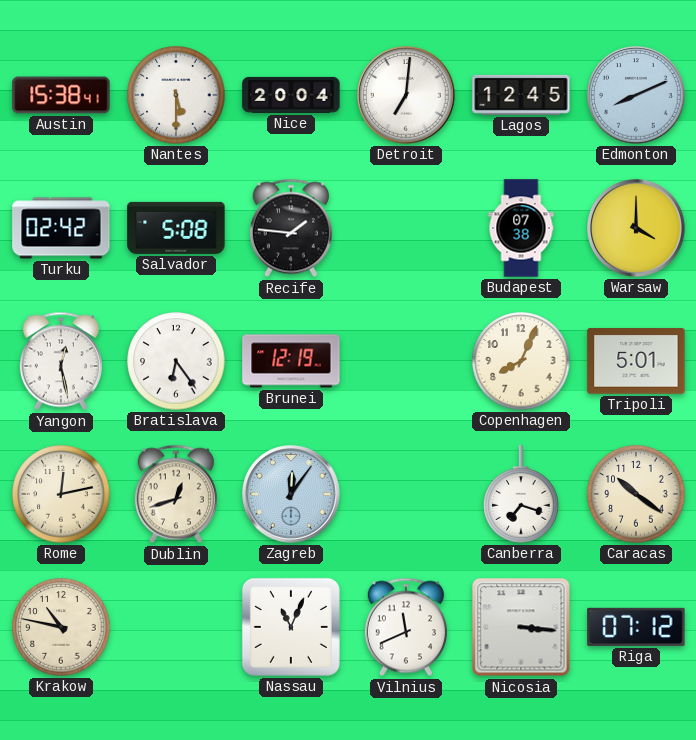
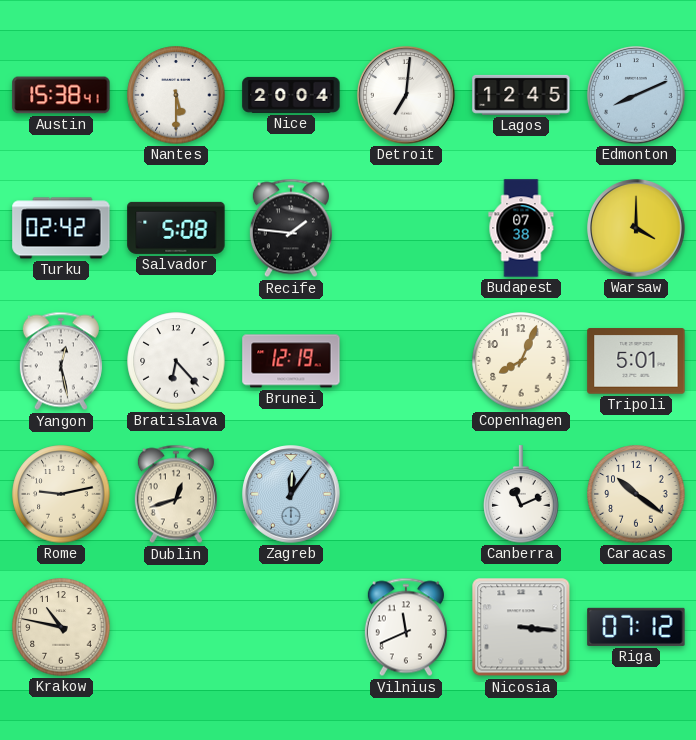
Bratislava: 6:24 -> 6:23 (176, 361)
Rome: 12:13 -> 9:13 (61, 494)
Canberra: 7:18 -> 11:11 (521, 494)
Nassau: 11:04 -> none (291, 627)
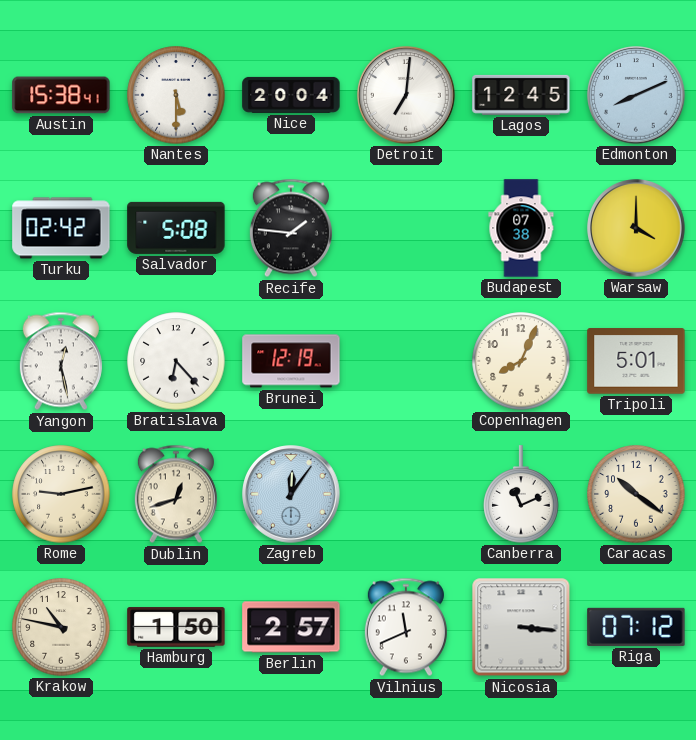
Hamburg: none -> 1:50 (176, 627)
Berlin: none -> 2:57 (291, 627)
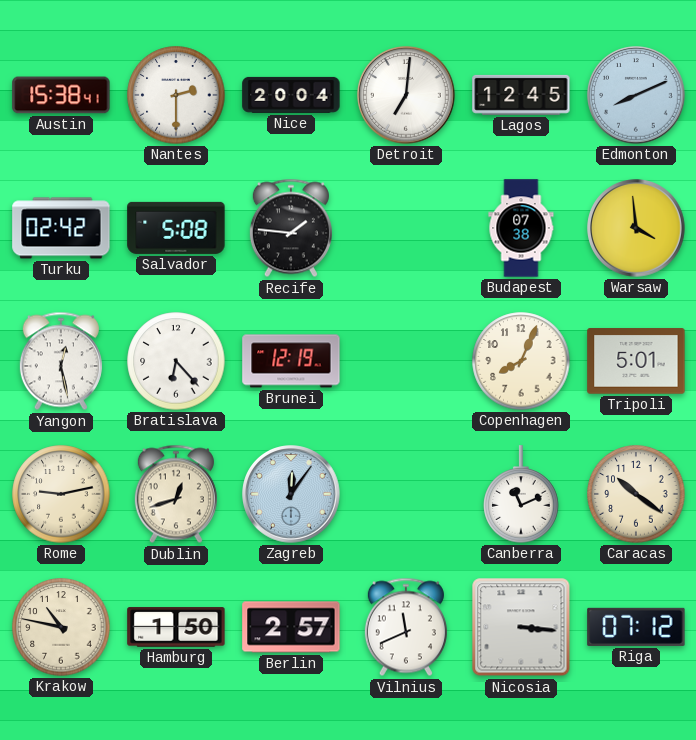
Nantes: 5:30 -> 2:30 (176, 95)
Warsaw: 4:00 -> 3:59 (636, 228)
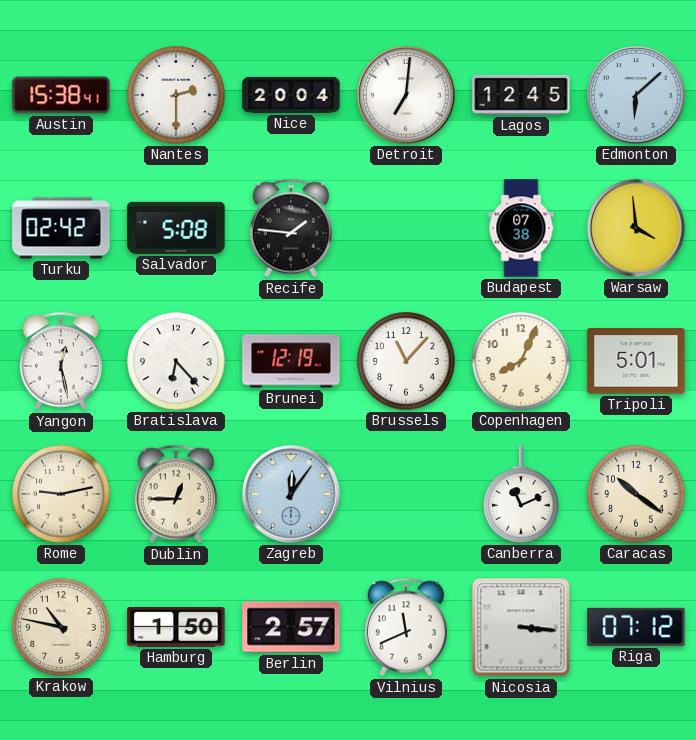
Edmonton: 8:11 -> 6:08 (636, 95)
Brussels: none -> 11:07 (406, 361)
Dublin: 12:42 -> 12:45 (176, 494)
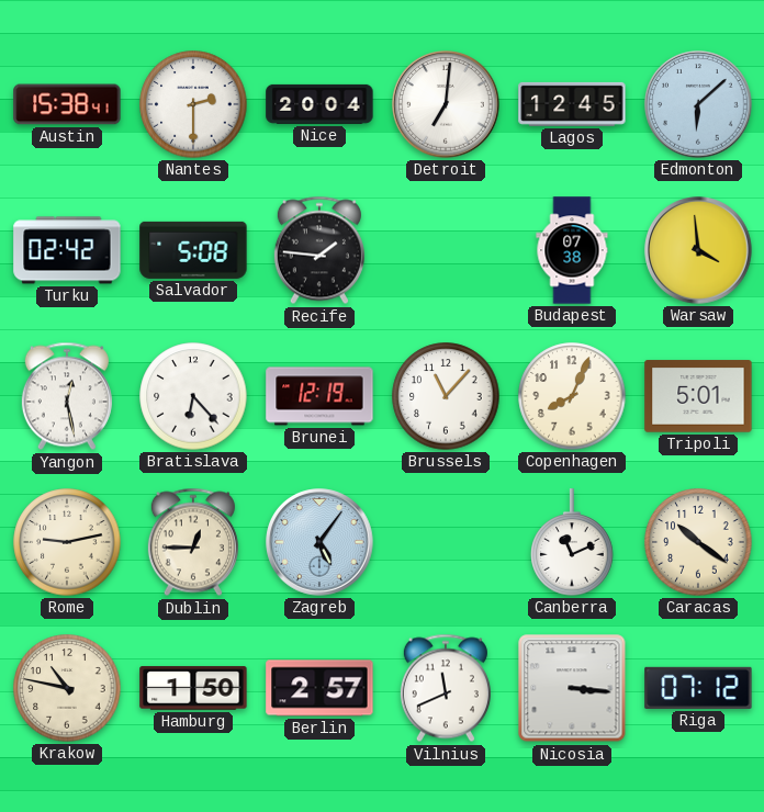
Zagreb: 12:06 -> 5:06 (319, 542)
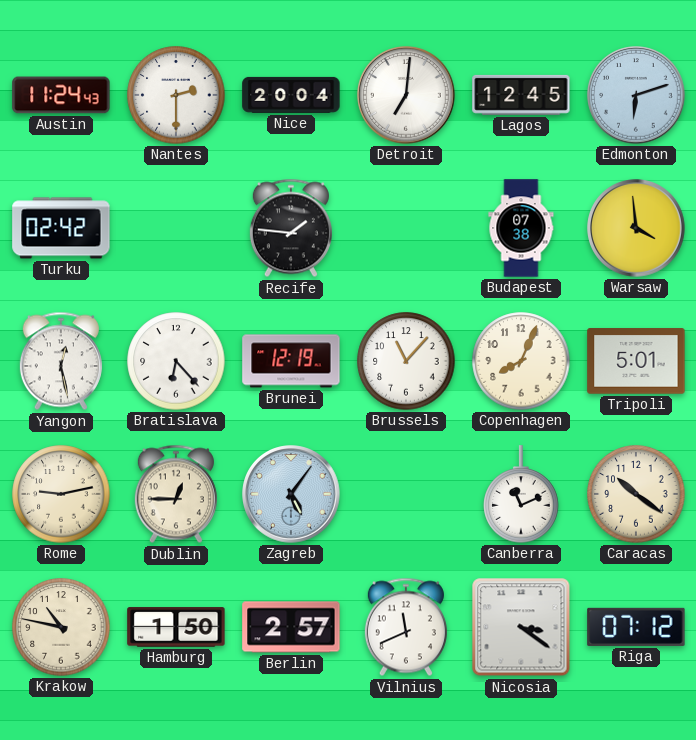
Austin: 15:38 -> 11:24 (61, 95)
Edmonton: 6:08 -> 6:12 (636, 95)
Salvador: 5:08 -> none (193, 250)
Nicosia: 3:16 -> 3:21 (521, 627)
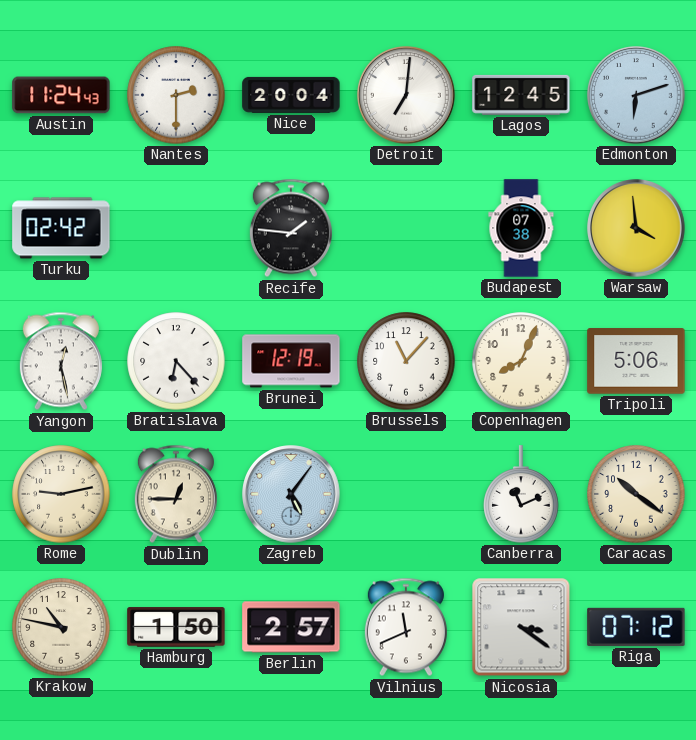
Tripoli: 5:01 -> 5:06 (636, 361)
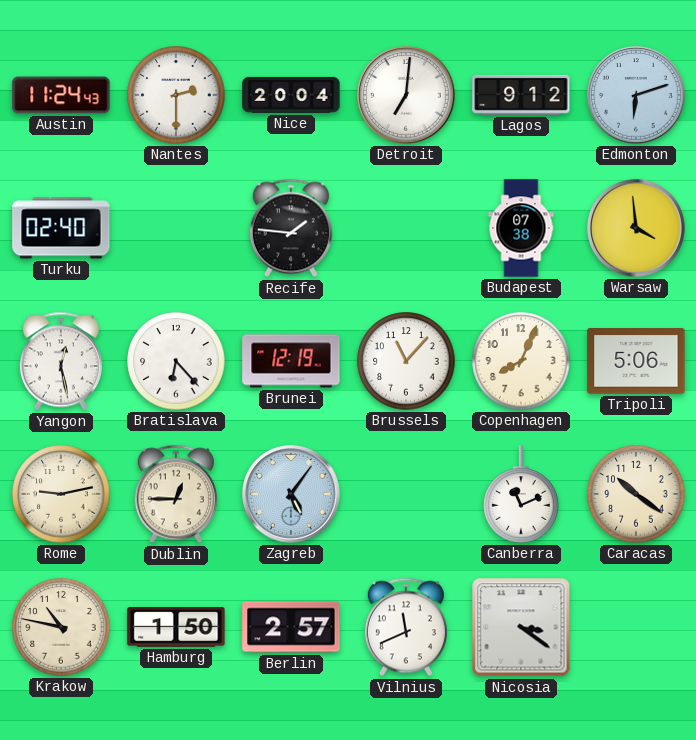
Lagos: 12:45 -> 9:12 (521, 95)
Turku: 02:42 -> 02:40 (61, 228)
Riga: 07:12 -> none (636, 627)
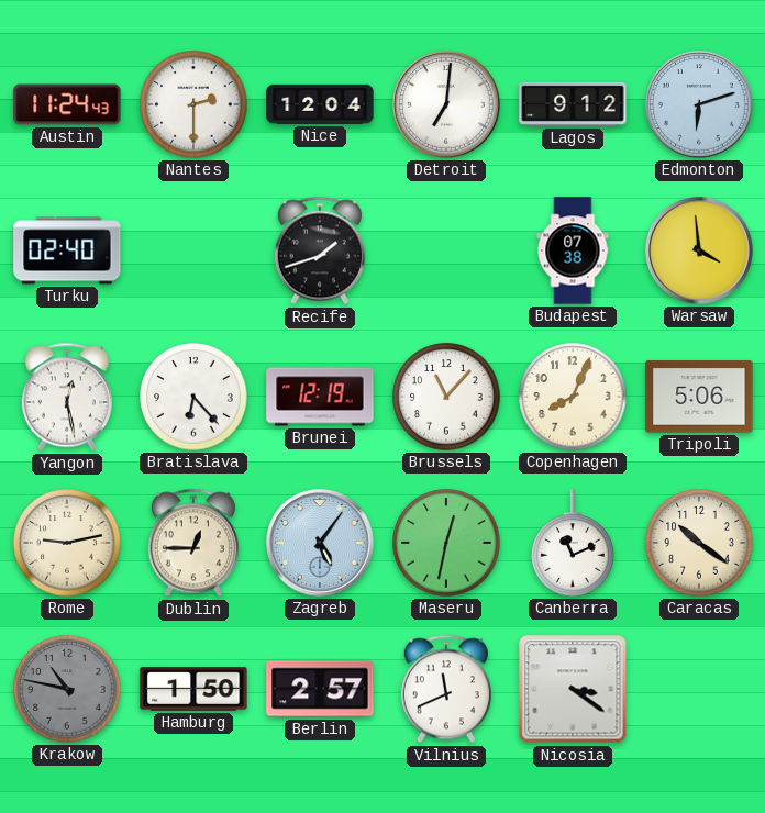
Nice: 20:04 -> 12:04 (320, 104)
Recife: 1:46 -> 1:42 (320, 250)
Maseru: none -> 12:32 (446, 543)
Krakow dial: cream -> grey (67, 689)
